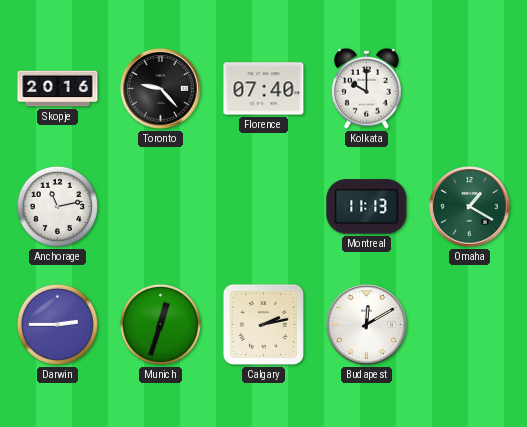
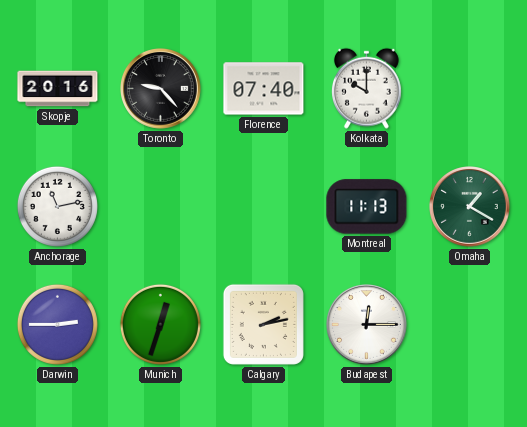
Budapest: 12:10 -> 12:15 (367, 325)
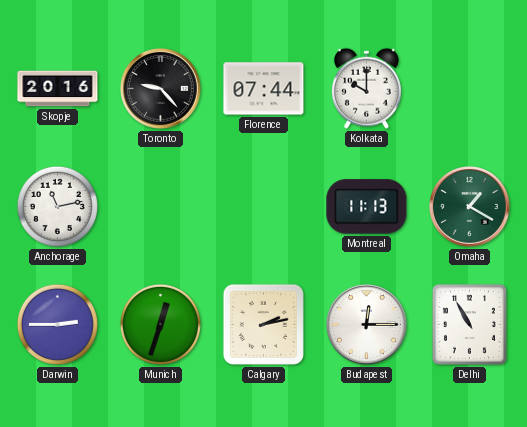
Florence: 07:40 -> 07:44 (264, 89)
Delhi: none -> 10:55 (469, 324)
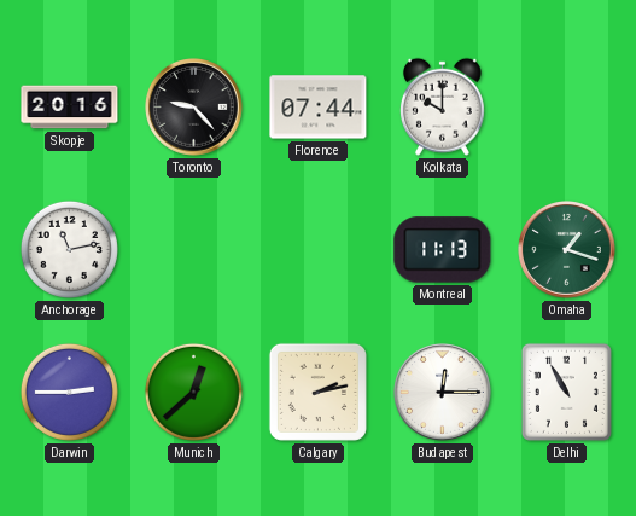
Omaha: 1:20 -> 1:18 (567, 250)
Munich: 12:33 -> 12:38 (193, 392)
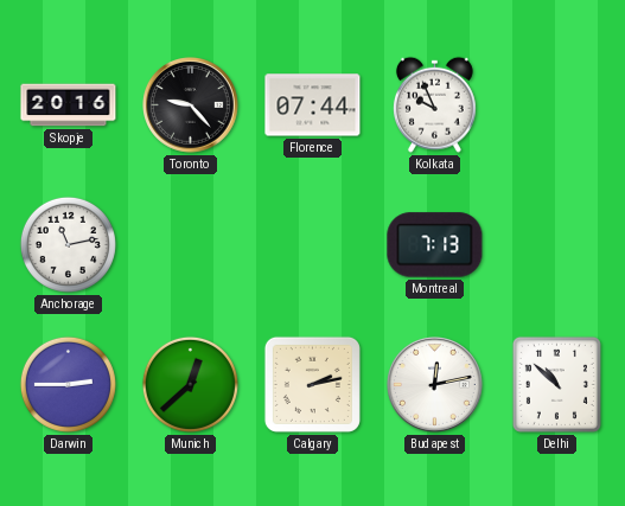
Kolkata: 10:00 -> 9:56 (434, 104)
Montreal: 11:13 -> 7:13 (435, 245)
Omaha: 1:18 -> none (567, 250)
Budapest: 12:15 -> 12:13 (435, 385)
Delhi: 10:55 -> 10:52 (556, 384)
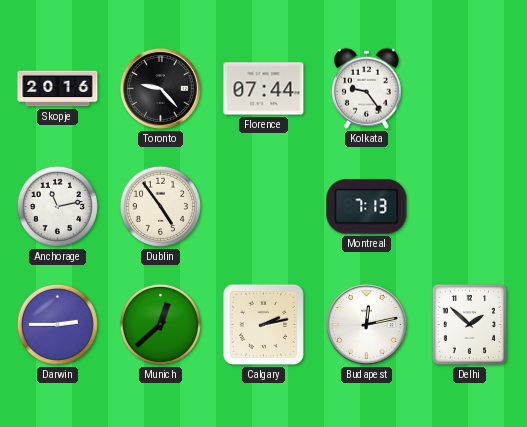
Kolkata: 9:56 -> 9:24 (366, 88)
Dublin: none -> 4:54 (160, 206)
Delhi: 10:52 -> 1:52 (469, 324)
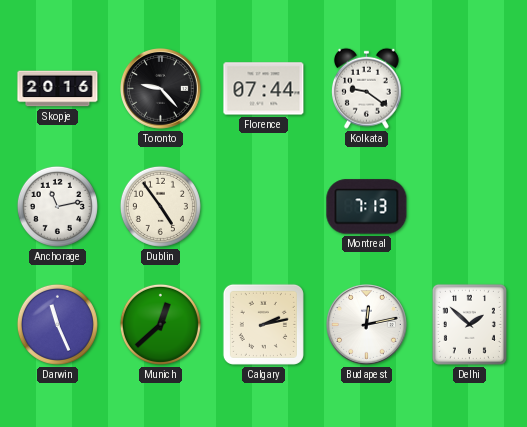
Kolkata: 9:24 -> 9:21 (366, 88)
Darwin: 2:45 -> 11:26 (57, 324)
